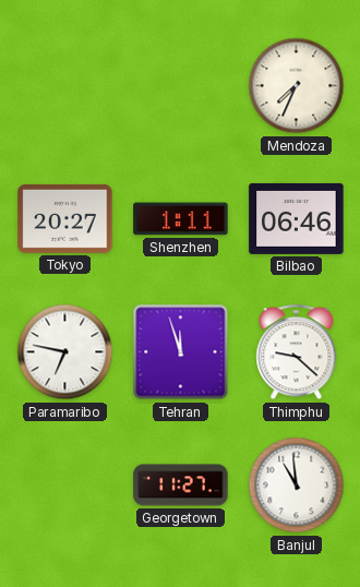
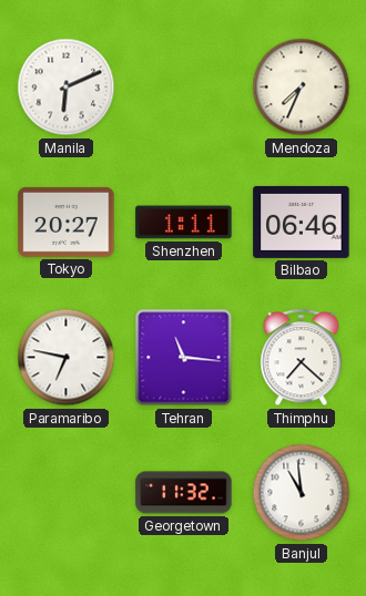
Manila: none -> 6:11 (67, 88)
Tehran: 11:57 -> 11:16 (184, 358)
Thimphu: 9:22 -> 7:22 (302, 358)
Georgetown: 11:27 -> 11:32 (184, 493)
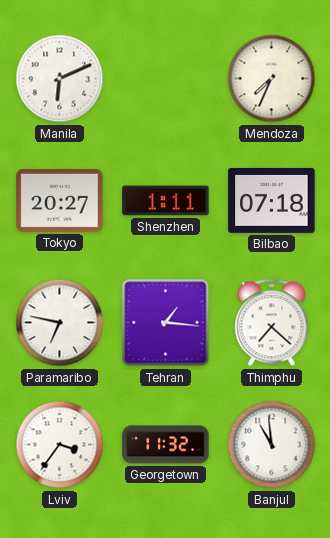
Bilbao: 06:46 -> 07:18 (272, 200)
Tehran: 11:16 -> 1:16 (166, 323)
Lviv: none -> 3:36 (60, 445)
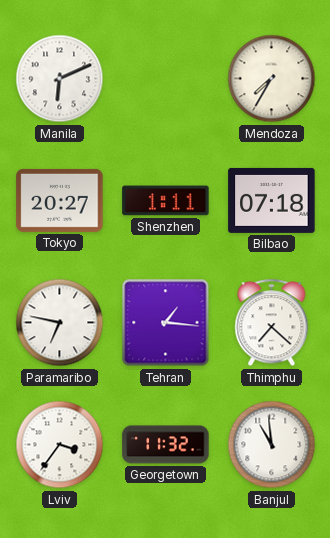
Mendoza: 7:34 -> 7:35 (272, 79)
